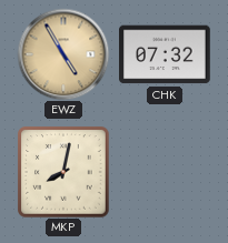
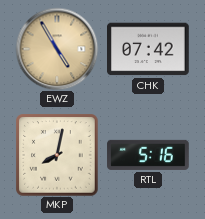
CHK: 07:32 -> 07:42 (149, 49)
RTL: none -> 5:16 (148, 155)
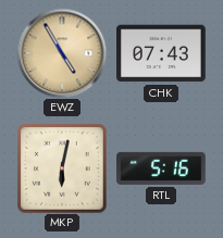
CHK: 07:42 -> 07:43 (162, 53)
MKP: 8:02 -> 6:02 (62, 168)
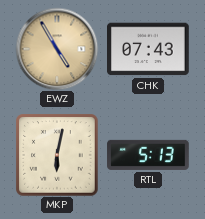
RTL: 5:16 -> 5:13 (148, 155)
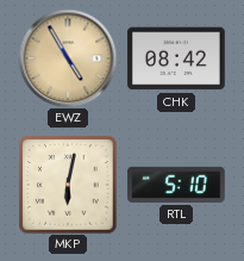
CHK: 07:43 -> 08:42 (177, 58)
RTL: 5:13 -> 5:10 (176, 185)
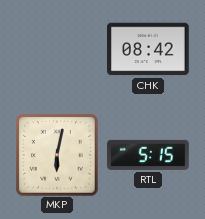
EWZ: 4:55 -> none (68, 58)
RTL: 5:10 -> 5:15 (148, 155)
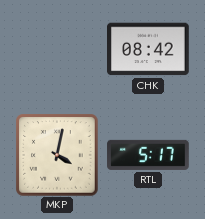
MKP: 6:02 -> 4:02 (57, 155)
RTL: 5:15 -> 5:17 (148, 155)
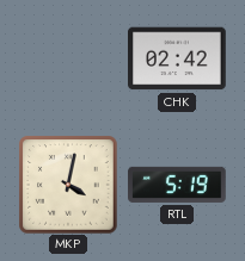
CHK: 08:42 -> 02:42 (178, 58)
RTL: 5:17 -> 5:19 (177, 185)
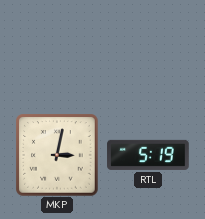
CHK: 02:42 -> none (178, 58)
MKP: 4:02 -> 3:02 (57, 155)
